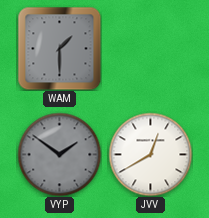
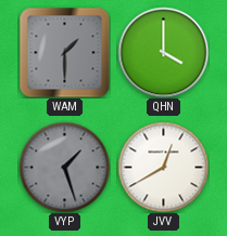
QHN: none -> 4:00 (163, 52)
VYP: 1:51 -> 1:27 (64, 167)
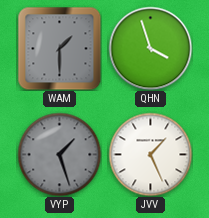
QHN: 4:00 -> 3:57 (150, 48)
JVV: 12:40 -> 1:26 (150, 154)
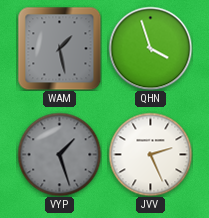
WAM: 1:30 -> 1:28 (59, 48)
JVV: 1:26 -> 2:26 (150, 154)
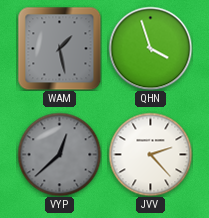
VYP: 1:27 -> 12:38 (59, 154)
JVV: 2:26 -> 2:23 (150, 154)
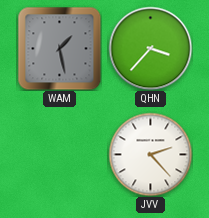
QHN: 3:57 -> 3:37 (150, 48)
VYP: 12:38 -> none (59, 154)
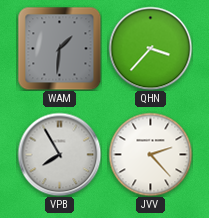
WAM: 1:28 -> 1:31 (59, 48)
VPB: none -> 7:55 (59, 154)
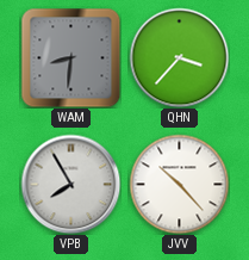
WAM: 1:31 -> 8:31 (70, 57)
JVV: 2:23 -> 10:23 (179, 184)
